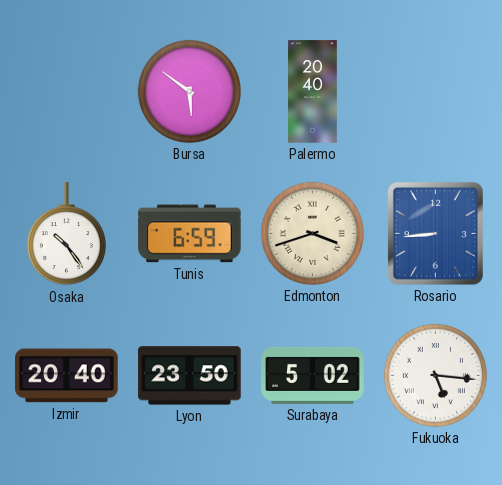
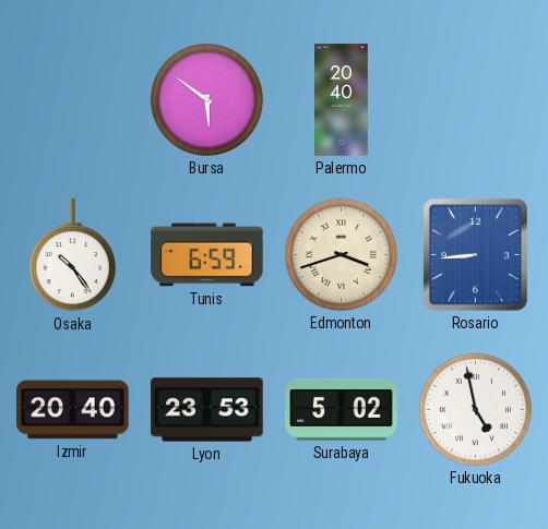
Lyon: 23:50 -> 23:53 (207, 410)
Fukuoka: 5:16 -> 4:58 (475, 409)
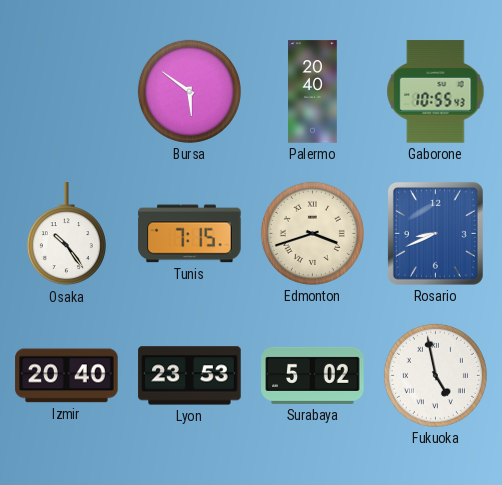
Gaborone: none -> 10:55 (436, 92)
Tunis: 6:59 -> 7:15 (190, 234)
Rosario: 8:44 -> 8:41 (435, 233)
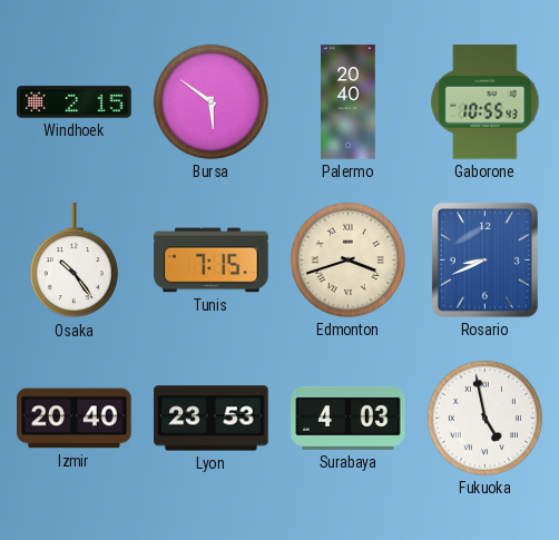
Windhoek: none -> 2:15 (75, 102)
Surabaya: 5:02 -> 4:03 (349, 418)
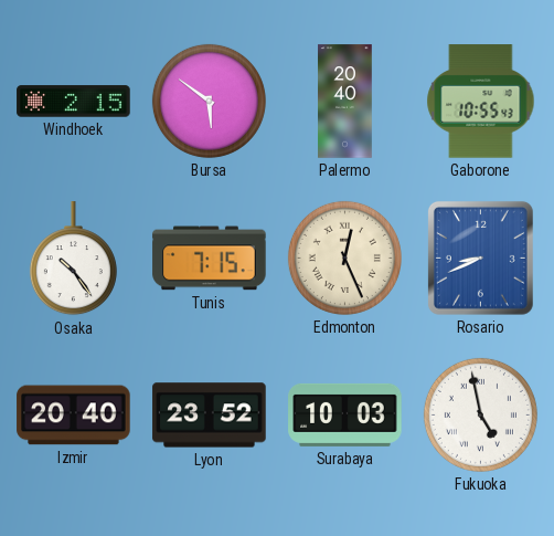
Edmonton: 3:42 -> 12:26 (344, 258)
Lyon: 23:53 -> 23:52 (210, 416)
Surabaya: 4:03 -> 10:03 (345, 414)
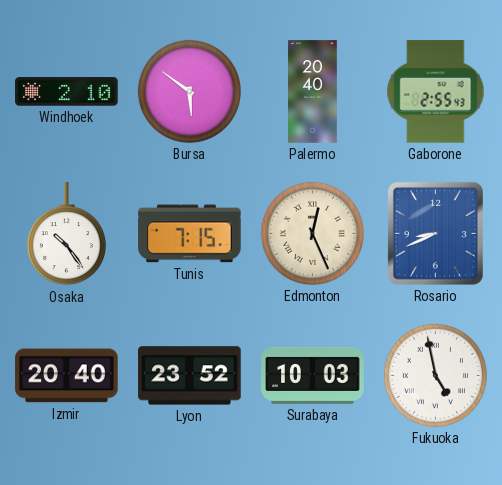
Windhoek: 2:15 -> 2:10 (67, 92)
Gaborone: 10:55 -> 2:55 (436, 92)
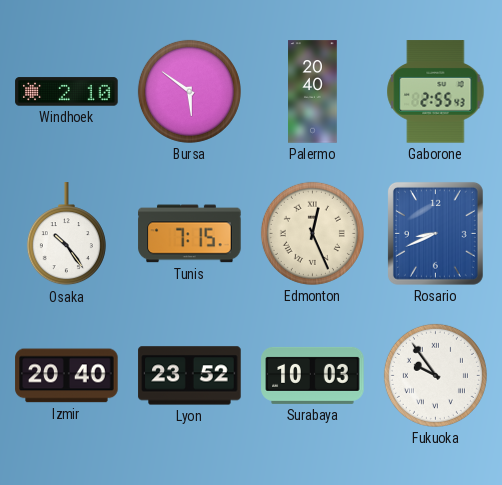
Fukuoka: 4:58 -> 9:54 (435, 375)
